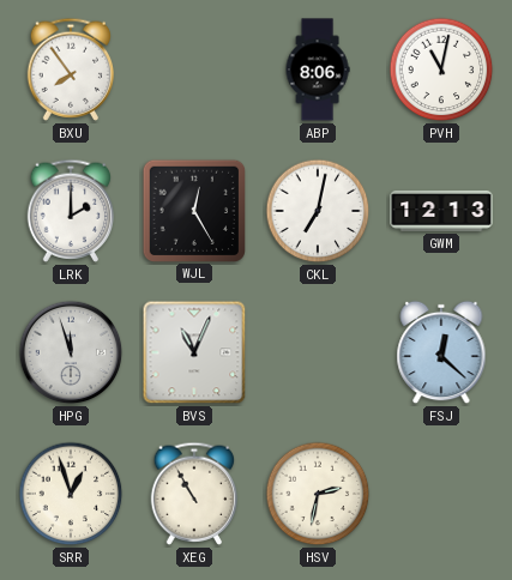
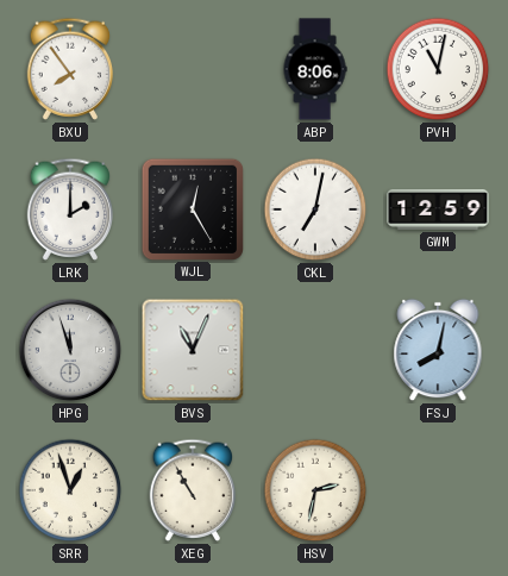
GWM: 12:13 -> 12:59 (438, 209)
FSJ: 12:22 -> 8:02 (438, 350)
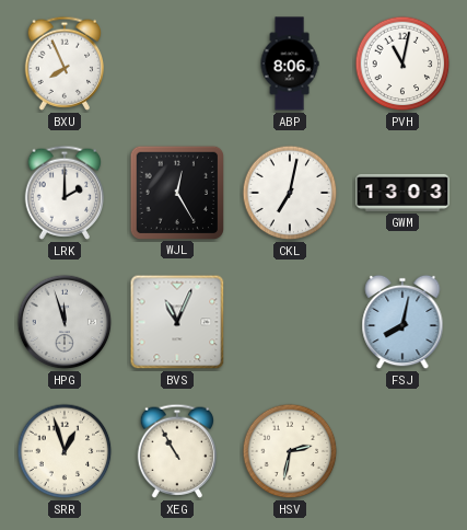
BXU: 7:54 -> 7:56 (65, 64)
GWM: 12:59 -> 13:03 (402, 193)
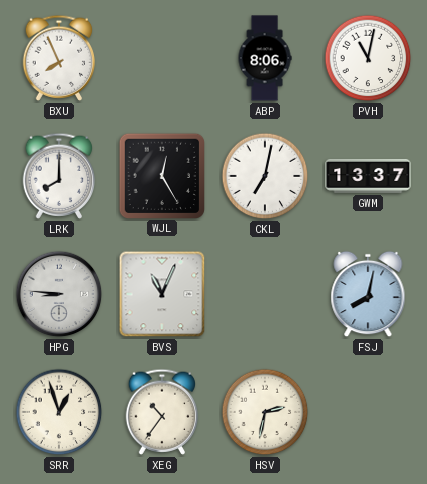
LRK: 2:00 -> 8:00 (59, 176)
GWM: 13:03 -> 13:37 (368, 176)
HPG: 11:57 -> 8:46 (59, 294)
XEG: 10:55 -> 10:36 (162, 412)
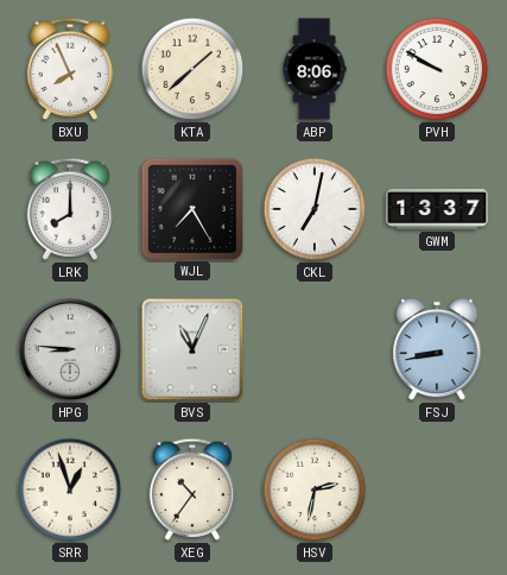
KTA: none -> 1:38 (192, 69)
PVH: 11:02 -> 9:50 (437, 69)
WJL: 12:25 -> 7:25 (191, 208)
FSJ: 8:02 -> 8:43 (437, 349)
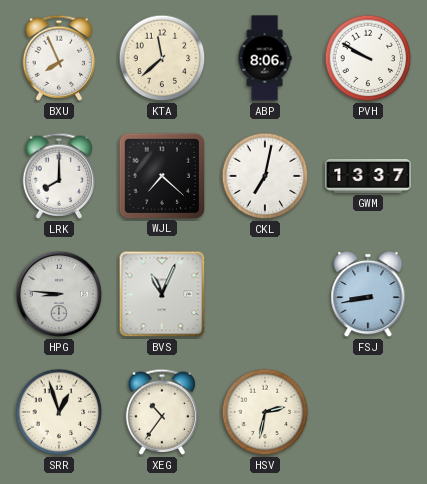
KTA: 1:38 -> 11:38 (162, 58)
WJL: 7:25 -> 7:22 (161, 175)
